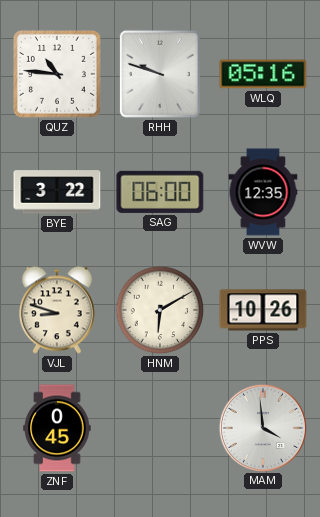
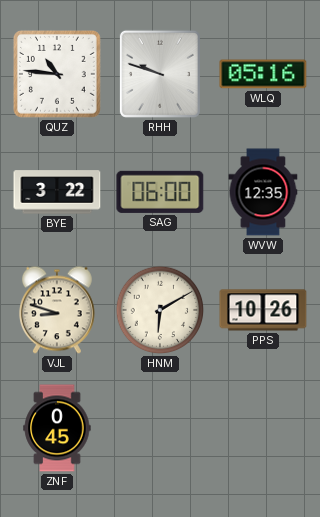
MAM: 3:59 -> none (262, 427)
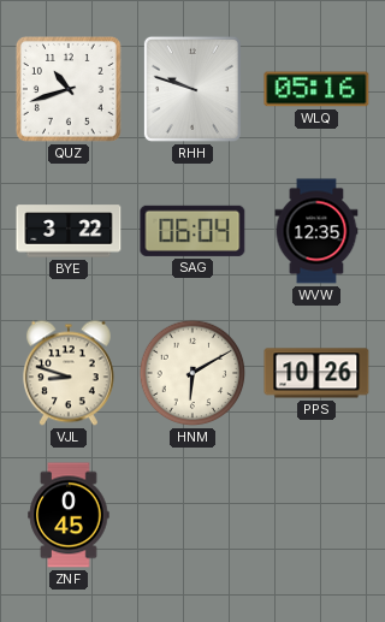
QUZ: 10:46 -> 10:42 (69, 89)
SAG: 06:00 -> 06:04 (192, 231)
